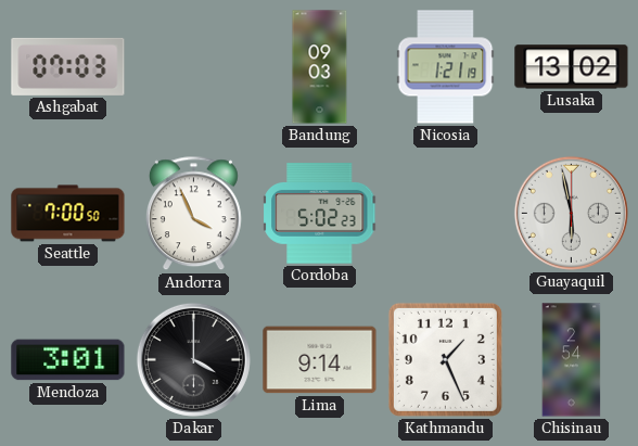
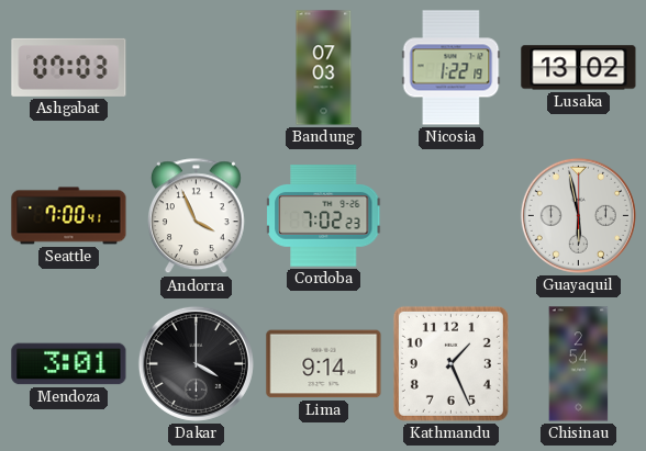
Bandung: 09:03 -> 07:03 (324, 68)
Nicosia: 1:21 -> 1:22 (452, 68)
Seattle: 7:00:50 -> 7:00:41 (69, 216)
Cordoba: 5:02 -> 7:02 (324, 216)
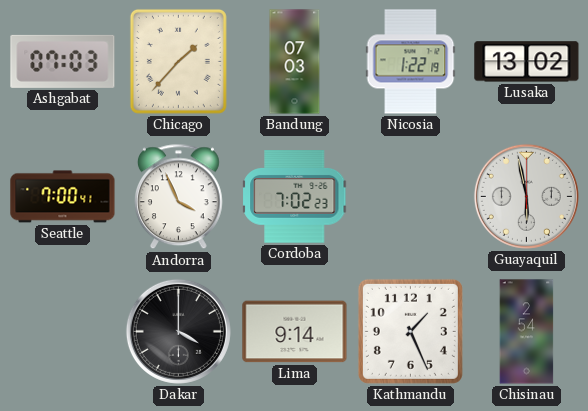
Chicago: none -> 1:37 (178, 61)
Mendoza: 3:01 -> none (69, 364)
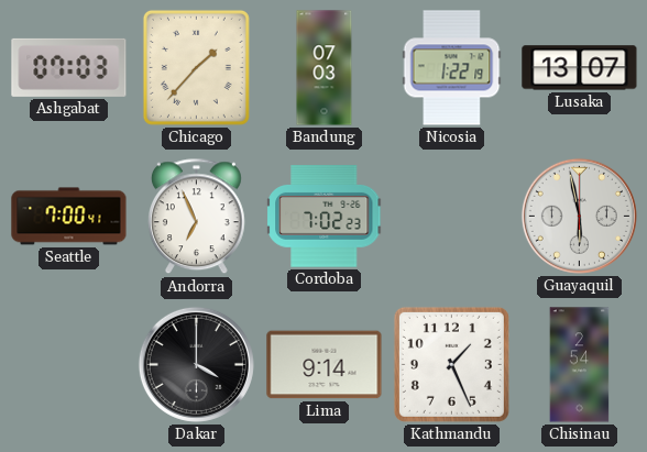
Lusaka: 13:02 -> 13:07 (580, 68)
Andorra: 3:56 -> 6:56 (196, 217)
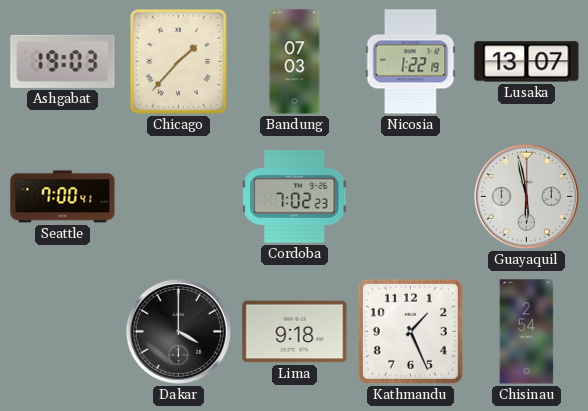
Ashgabat: 07:03 -> 19:03 (63, 61)
Andorra: 6:56 -> none (196, 217)
Lima: 9:14 -> 9:18 (295, 332)
